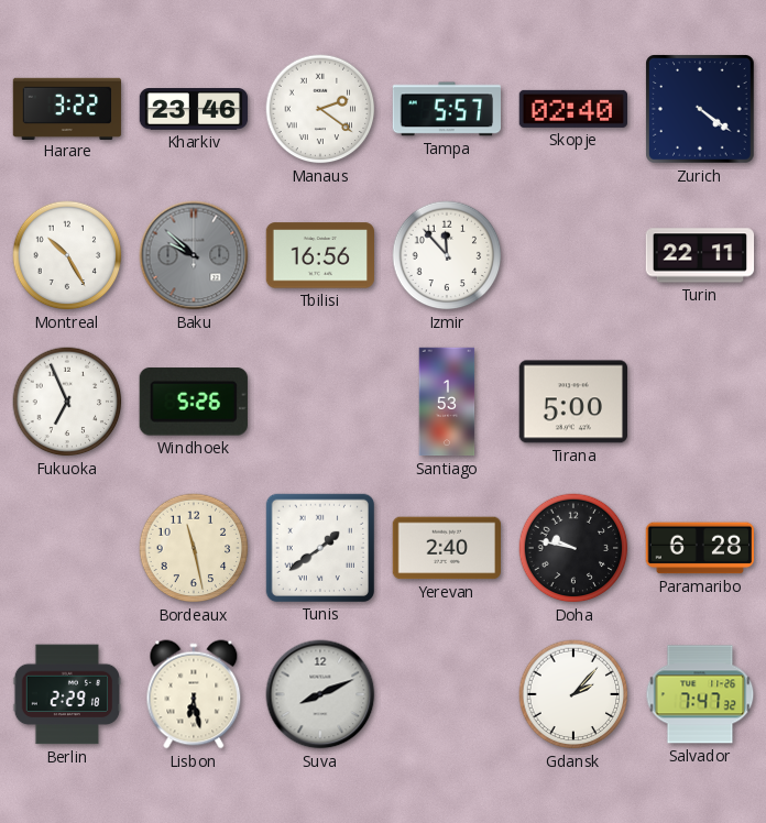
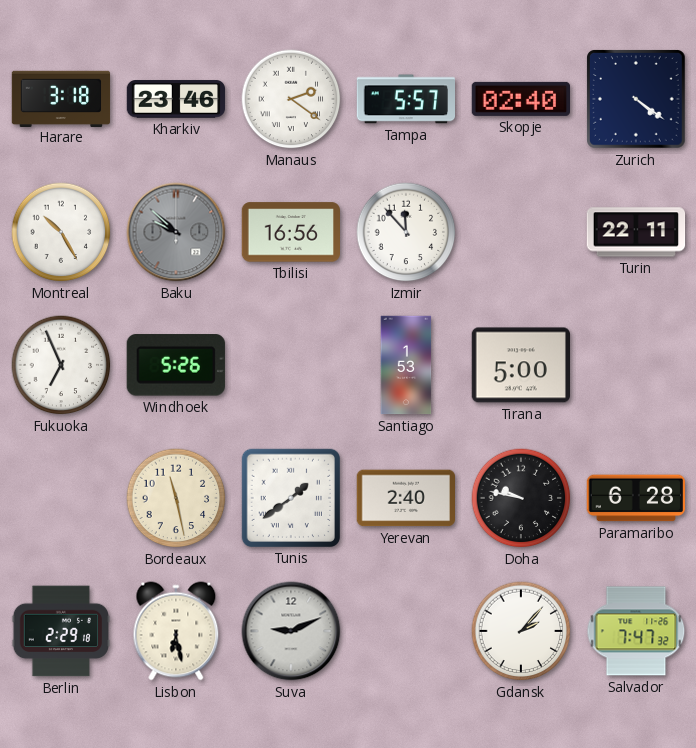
Harare: 3:22 -> 3:18 (61, 98)
Suva: 8:11 -> 9:11 (291, 631)
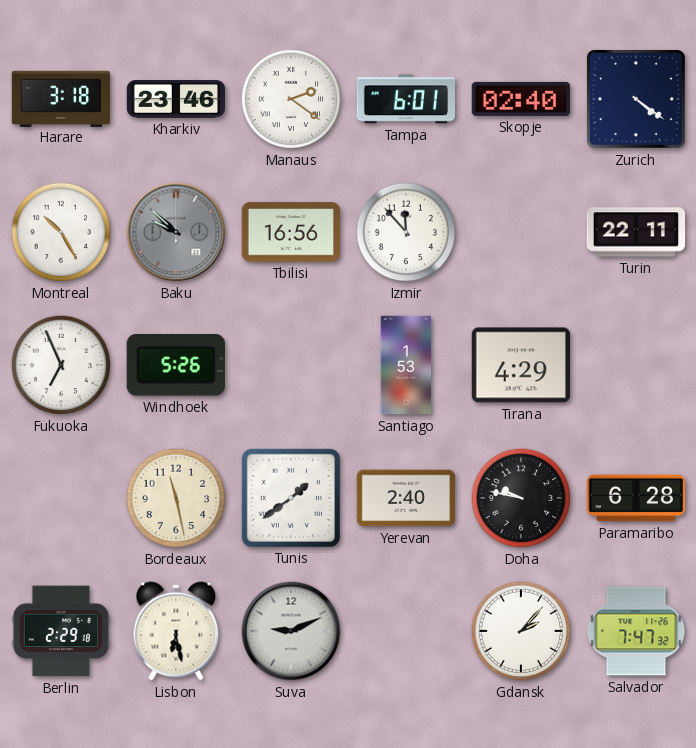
Tampa: 5:57 -> 6:01 (405, 99)
Tirana: 5:00 -> 4:29 (520, 365)
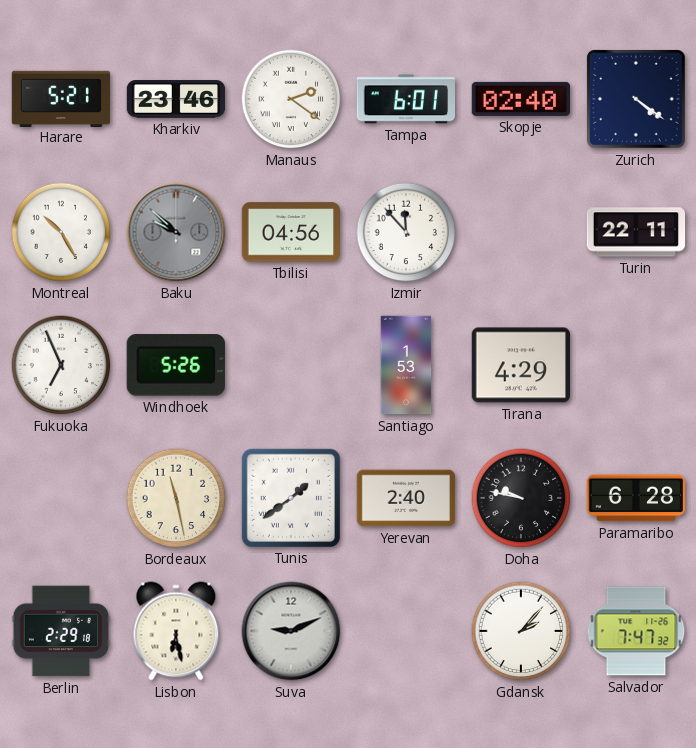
Harare: 3:18 -> 5:21 (61, 98)
Tbilisi: 16:56 -> 04:56 (290, 232)
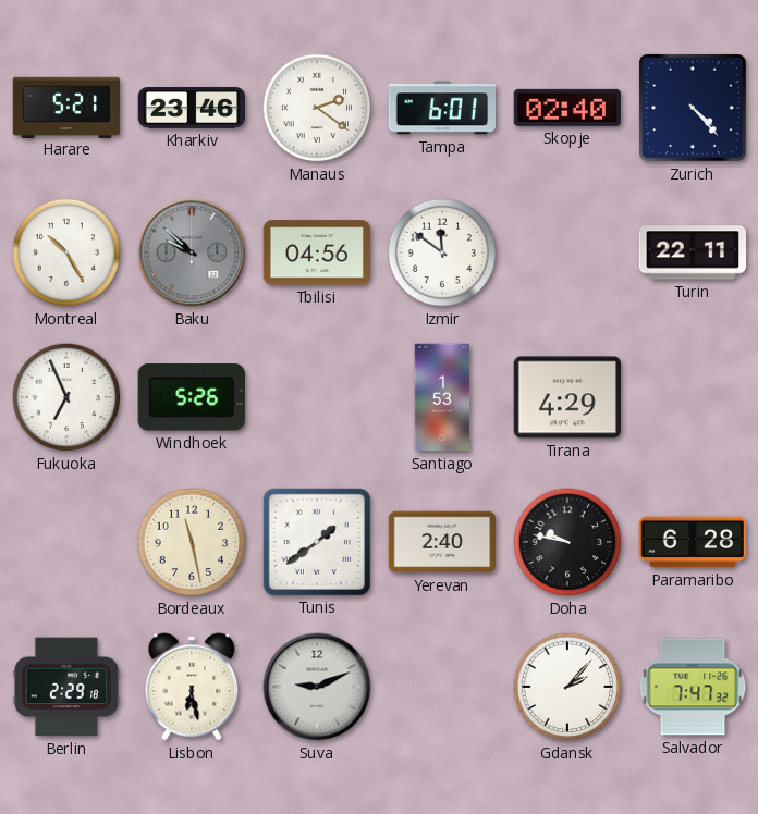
Zurich: 4:21 -> 4:23 (694, 109)
Izmir: 11:53 -> 11:51 (442, 252)
